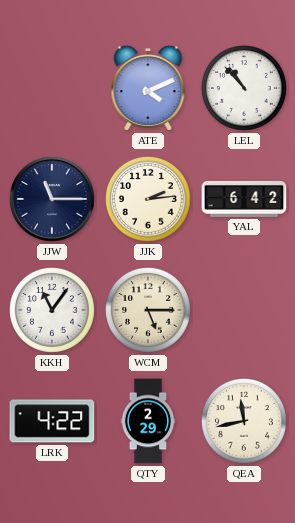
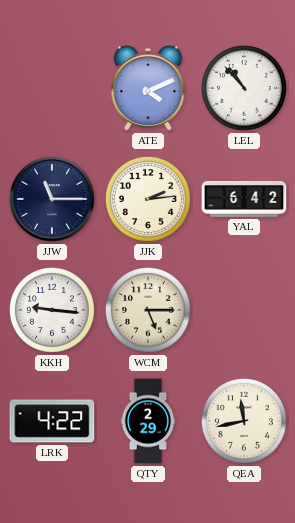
KKH: 11:06 -> 9:16 (52, 310)
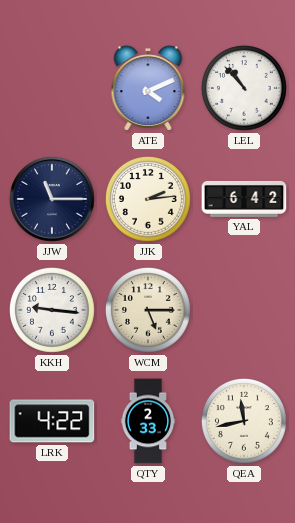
QTY: 2:29 -> 2:33 (148, 421)
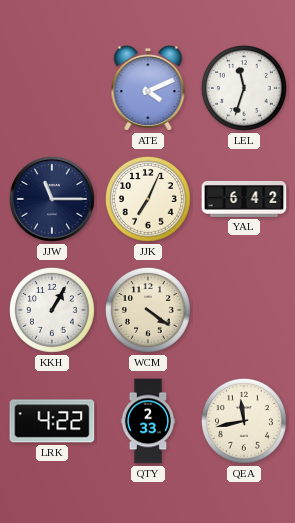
LEL: 10:53 -> 11:33 (244, 88)
JJK: 2:14 -> 7:04 (148, 199)
KKH: 9:16 -> 1:05 (52, 310)
WCM: 5:15 -> 4:21 (148, 310)
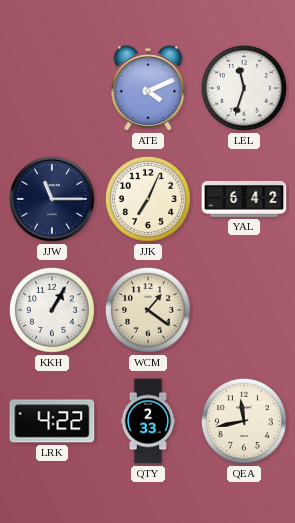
WCM: 4:21 -> 1:21 (148, 310)
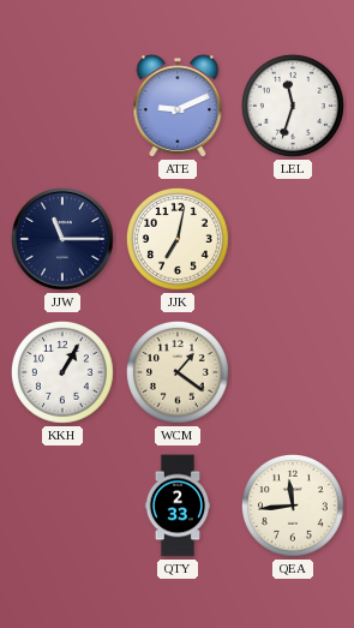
ATE: 4:11 -> 9:11 (178, 106)
JJK: 7:04 -> 7:02 (178, 239)
YAL: 6:42 -> none (244, 199)
LRK: 4:22 -> none (52, 421)
QEA: 11:43 -> 11:44 (293, 506)
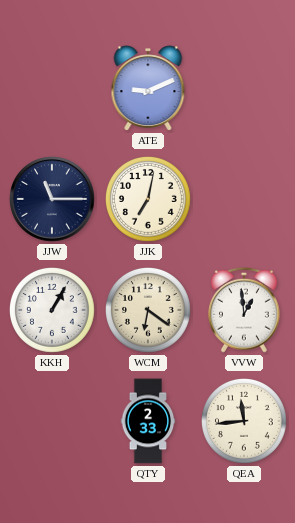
LEL: 11:33 -> none (293, 106)
WCM: 1:21 -> 6:21 (148, 310)
VVW: none -> 12:59 (244, 310)
